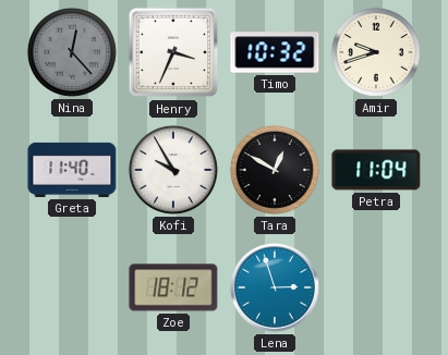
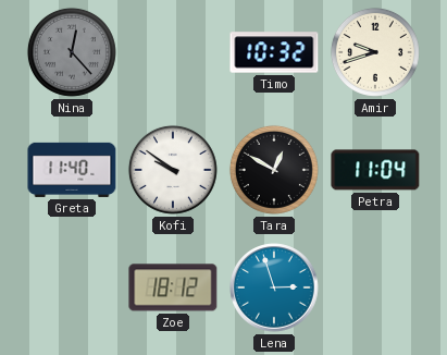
Henry: 3:34 -> none (173, 52)
Kofi: 9:55 -> 9:51 (173, 170)
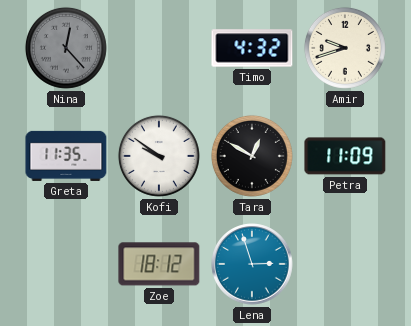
Timo: 10:32 -> 4:32 (252, 48)
Greta: 11:40 -> 11:35 (66, 156)
Petra: 11:04 -> 11:09 (345, 156)
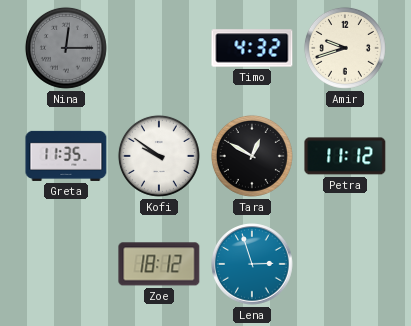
Nina: 12:23 -> 12:15 (66, 48)
Petra: 11:09 -> 11:12 (345, 156)
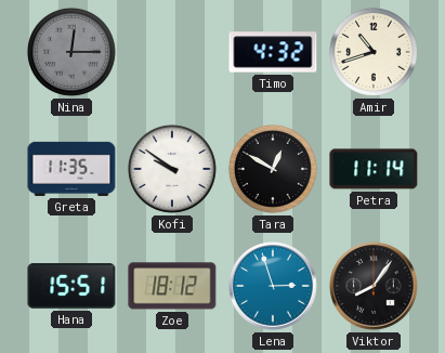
Amir: 9:42 -> 10:42 (374, 52)
Petra: 11:12 -> 11:14 (374, 169)
Hana: none -> 15:51 (71, 286)
Viktor: none -> 8:06 (374, 286)
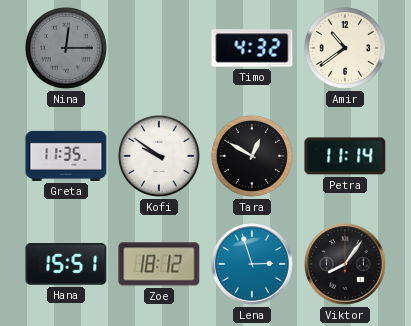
Amir: 10:42 -> 10:39 (345, 48)
